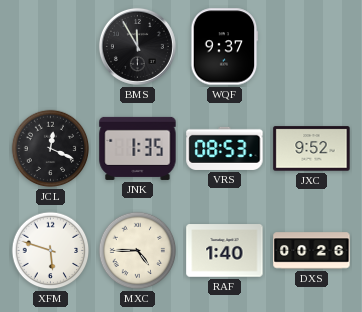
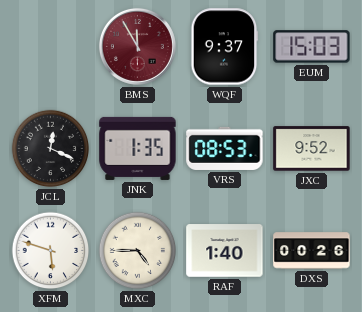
BMS dial: black -> burgundy (137, 46)
EUM: none -> 15:03 (312, 47)
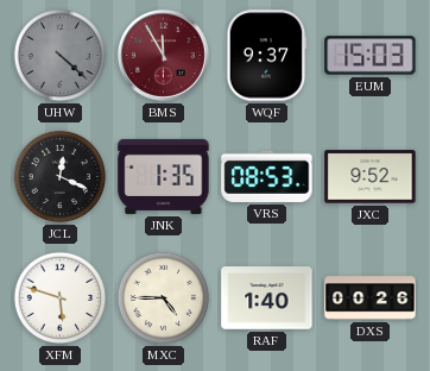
UHW: none -> 4:22 (61, 56)
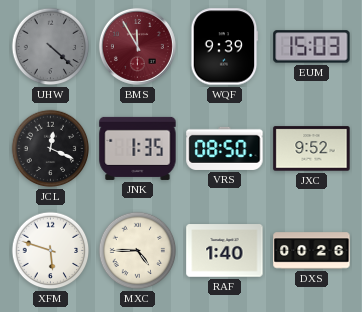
WQF: 9:37 -> 9:39 (224, 47)
VRS: 08:53 -> 08:50 (225, 148)
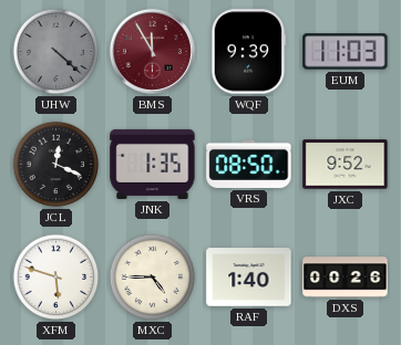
EUM: 15:03 -> 11:03 (346, 52)
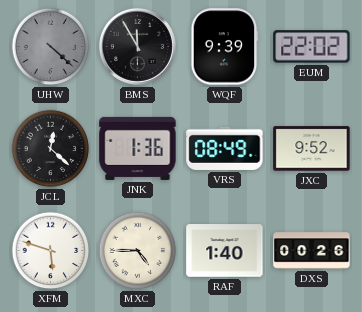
BMS dial: burgundy -> black (137, 46)
EUM: 11:03 -> 22:02 (312, 47)
JCL: 12:19 -> 12:22 (51, 149)
JNK: 1:35 -> 1:36 (138, 148)
VRS: 08:50 -> 08:49 (225, 148)
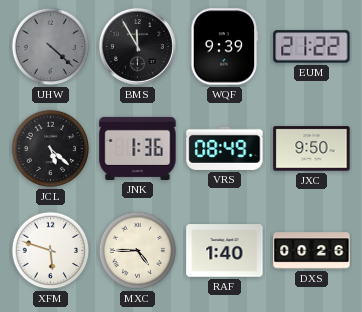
EUM: 22:02 -> 21:22 (312, 47)
JCL: 12:22 -> 5:22 (51, 149)
JXC: 9:52 -> 9:50 (312, 149)
